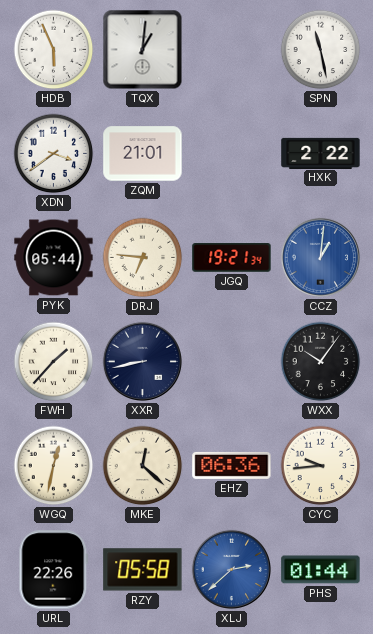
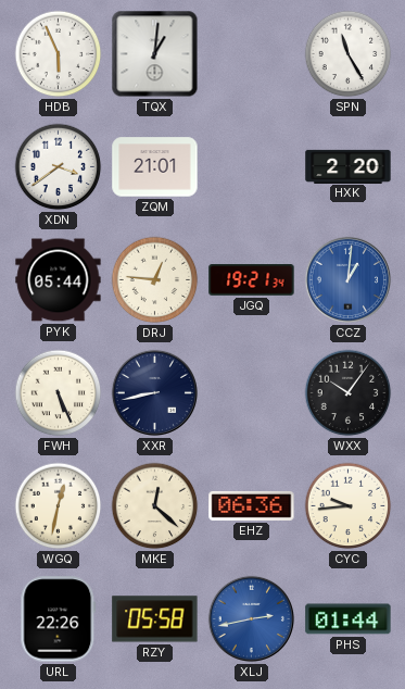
SPN: 11:28 -> 11:25 (349, 54)
HXK: 2:22 -> 2:20 (349, 166)
DRJ: 6:46 -> 12:46 (155, 280)
FWH: 1:37 -> 5:26 (59, 393)
XLJ: 2:38 -> 2:43 (251, 618)
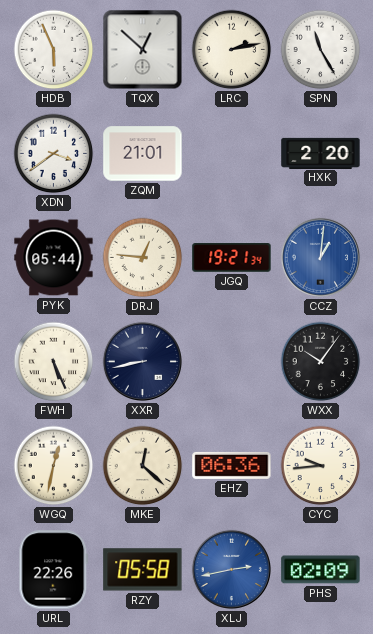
TQX: 1:01 -> 12:52 (143, 50)
LRC: none -> 2:13 (232, 50)
PHS: 01:44 -> 02:09 (321, 570)
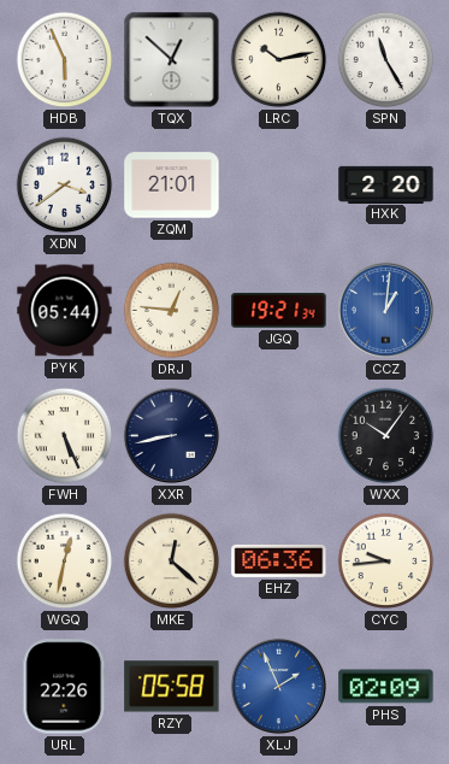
LRC: 2:13 -> 10:13 (279, 60)
XLJ: 2:43 -> 1:56 (278, 686)
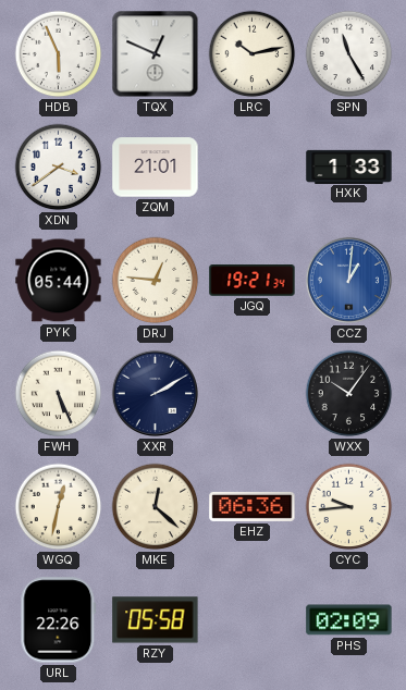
TQX: 12:52 -> 12:49 (156, 54)
HXK: 2:20 -> 1:33 (349, 167)
XXR: 8:43 -> 2:10 (155, 393)
XLJ: 1:56 -> none (278, 686)
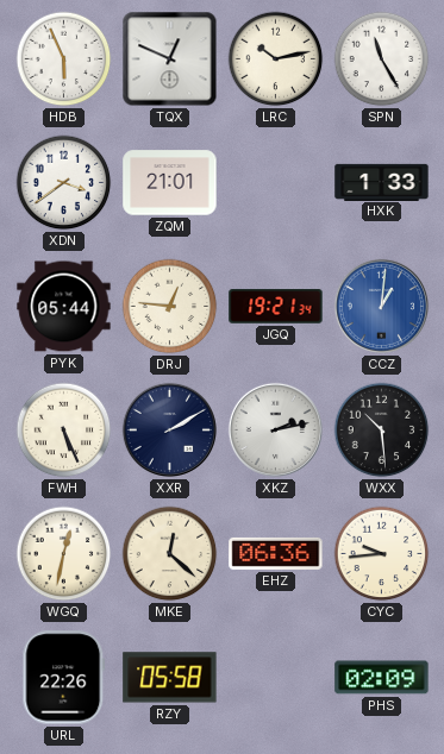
XKZ: none -> 2:13 (275, 429)
WXX: 10:06 -> 10:29 (382, 431)
